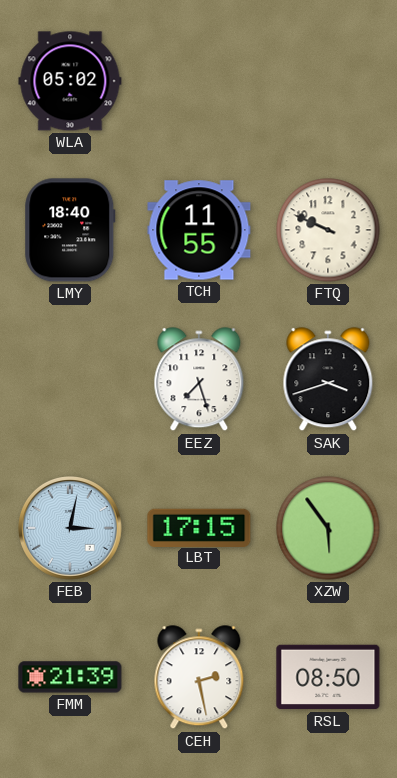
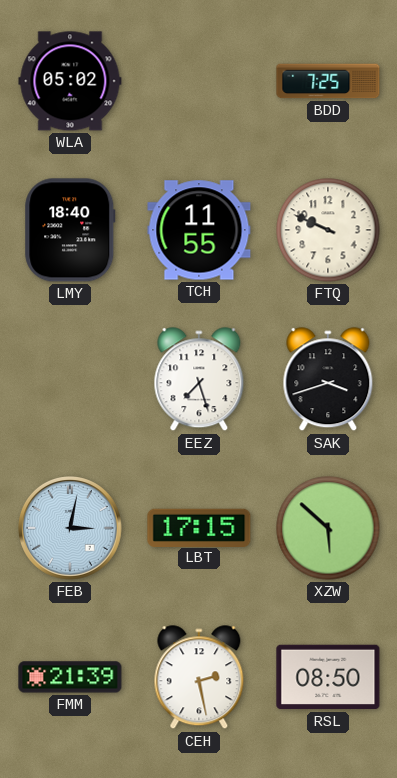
BDD: none -> 7:25 (328, 81)
XZW: 5:54 -> 5:52 (328, 528)
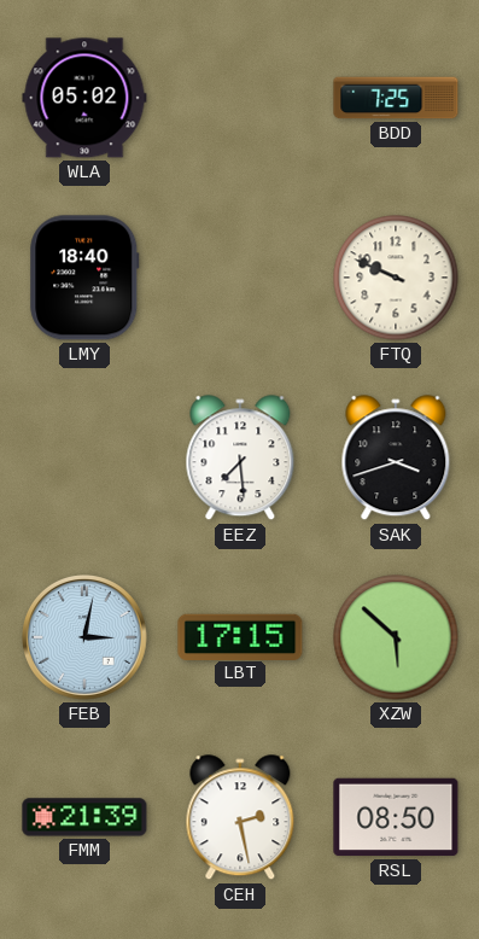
TCH: 11:55 -> none (199, 230)
EEZ: 7:27 -> 7:29 (240, 459)
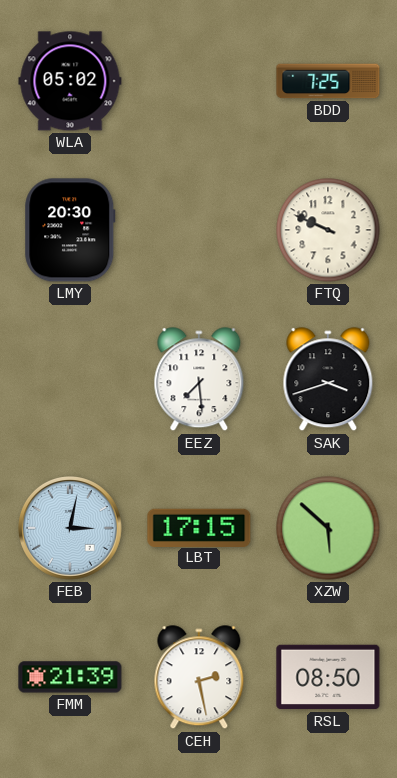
LMY: 18:40 -> 20:30 (70, 230)
